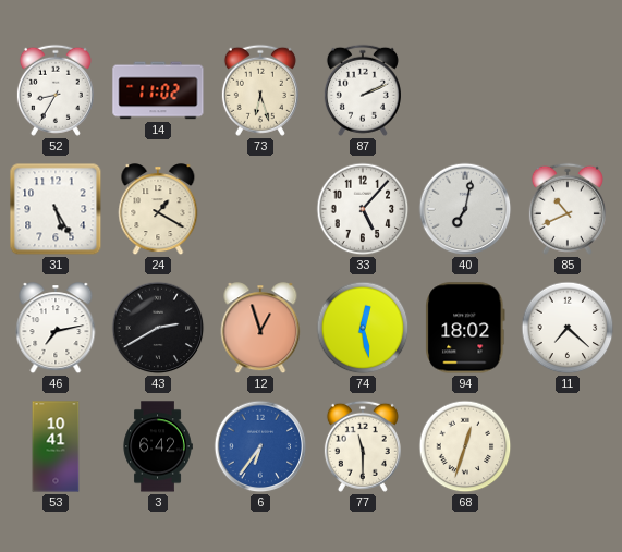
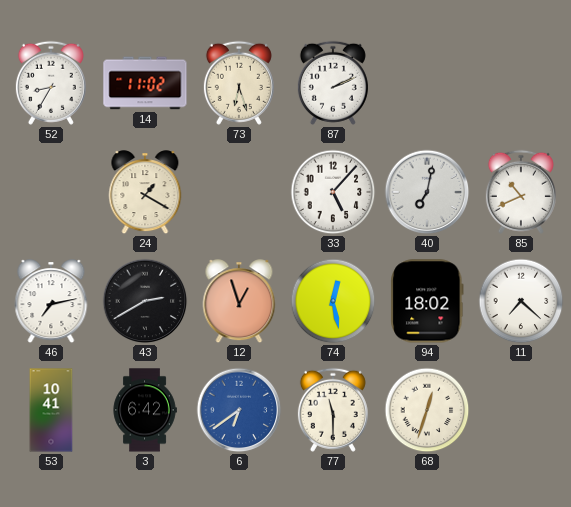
31: 5:25 -> none (56, 209)
6: 6:36 -> 6:39 (239, 410)
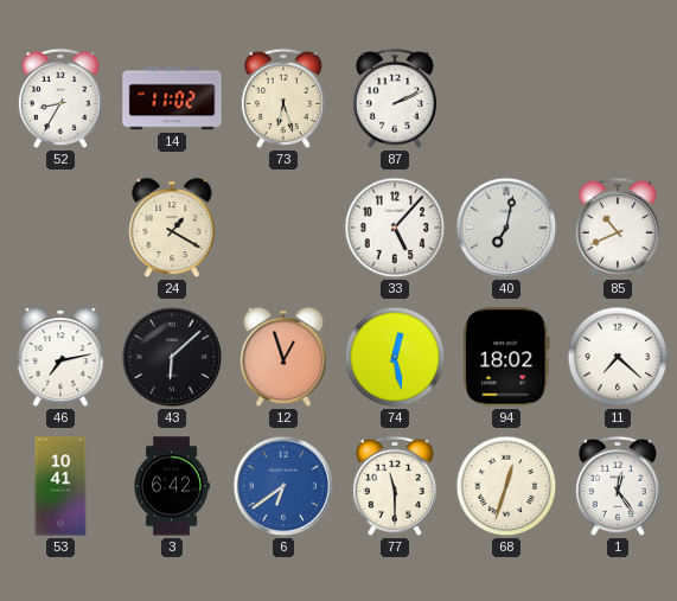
43: 2:40 -> 6:08 (172, 357)
1: none -> 12:24 (618, 486)
